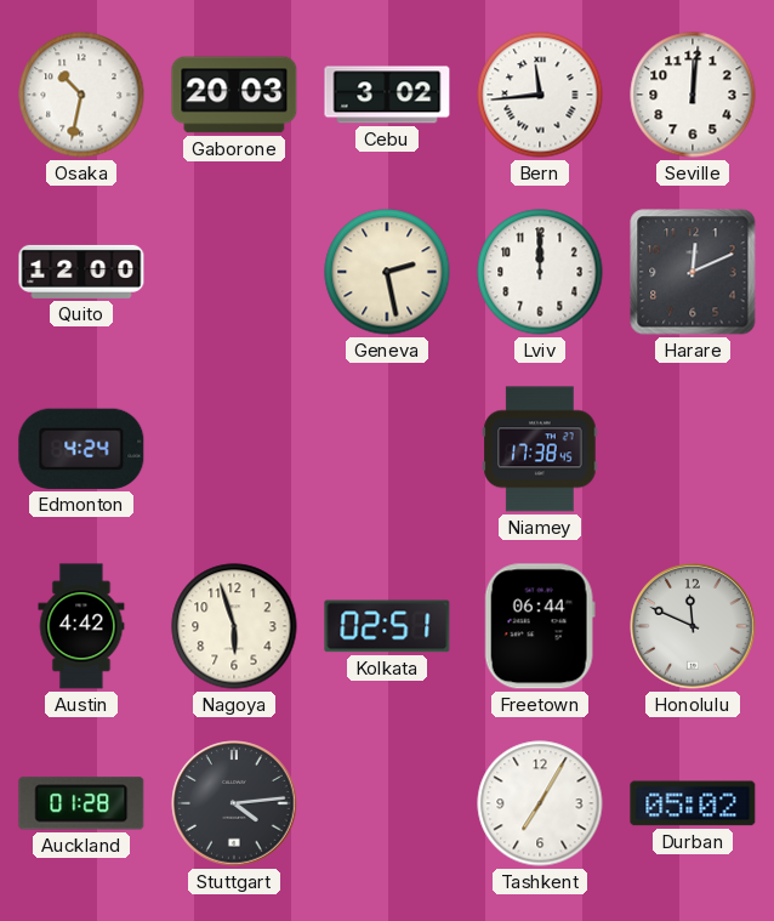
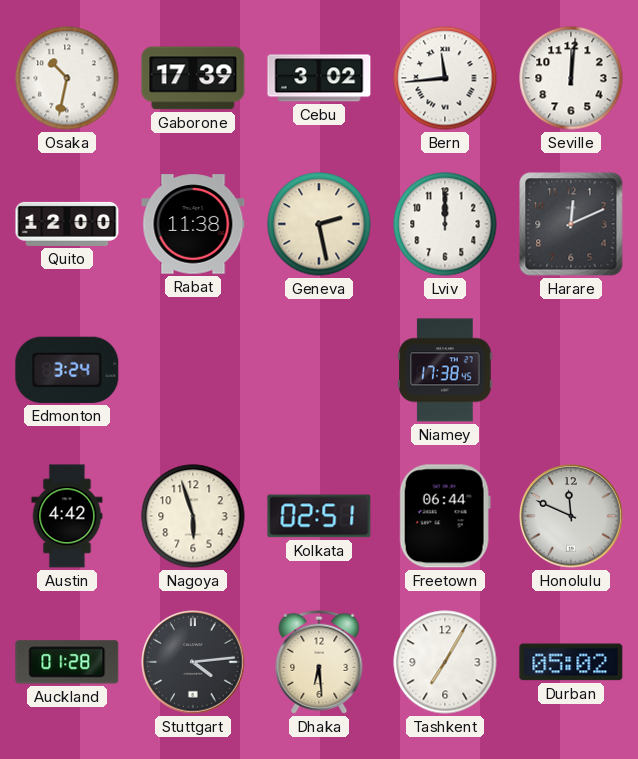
Gaborone: 20:03 -> 17:39 (193, 78)
Rabat: none -> 11:38 (193, 224)
Edmonton: 4:24 -> 3:24 (67, 370)
Dhaka: none -> 6:29 (319, 662)
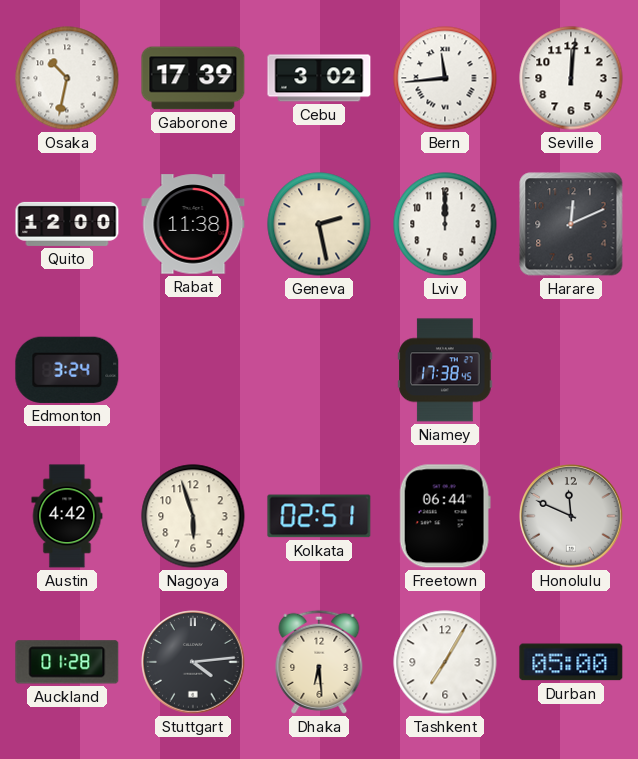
Durban: 05:02 -> 05:00 (571, 662)
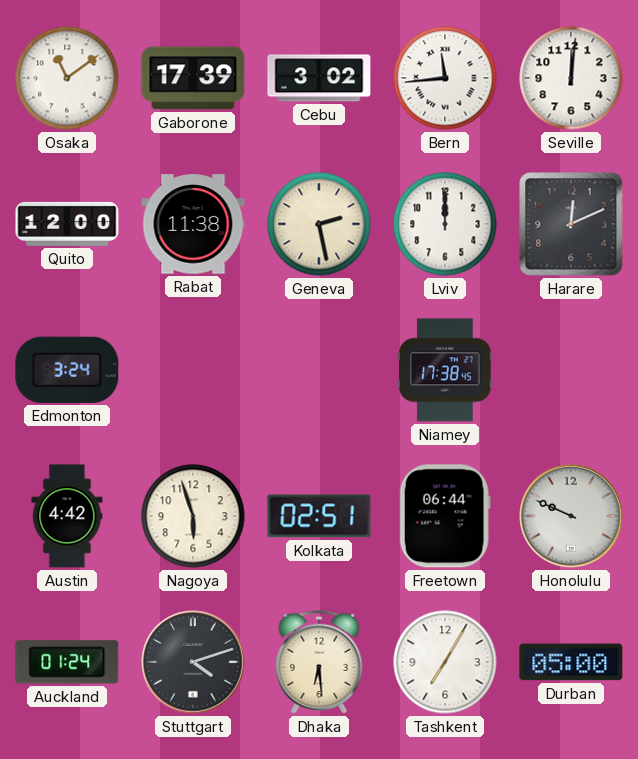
Osaka: 10:32 -> 11:09 (67, 78)
Honolulu: 11:49 -> 9:49 (571, 516)
Auckland: 01:28 -> 01:24 (67, 662)
Stuttgart: 4:14 -> 4:12 (193, 662)
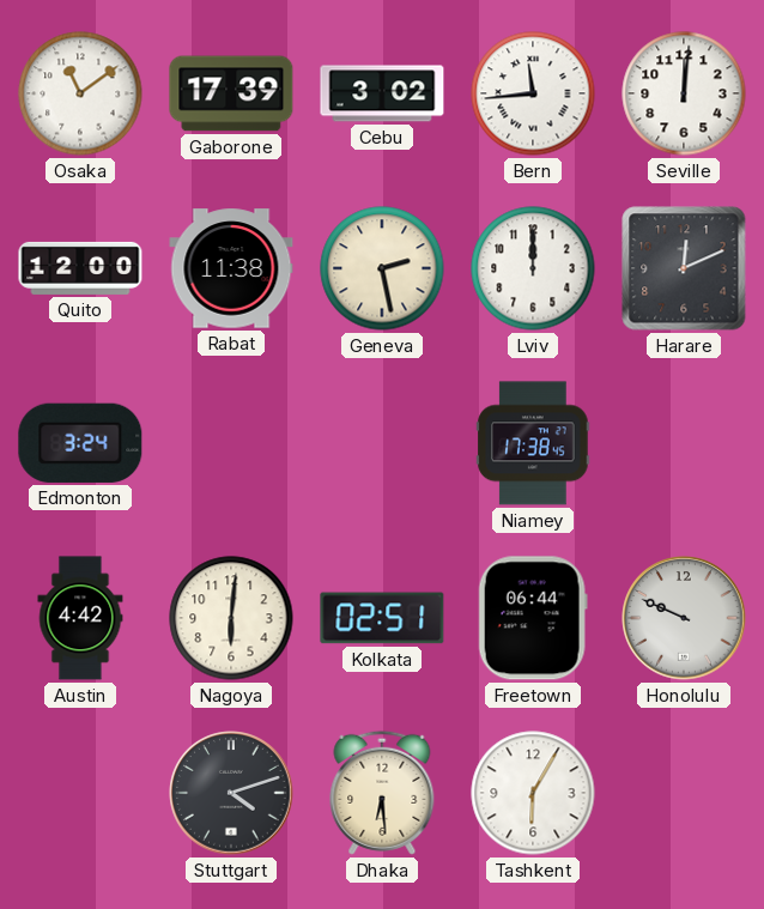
Nagoya: 5:57 -> 6:01 (231, 618)
Auckland: 01:24 -> none (67, 662)
Tashkent: 7:05 -> 6:05 (533, 793)
Durban: 05:00 -> none (571, 662)
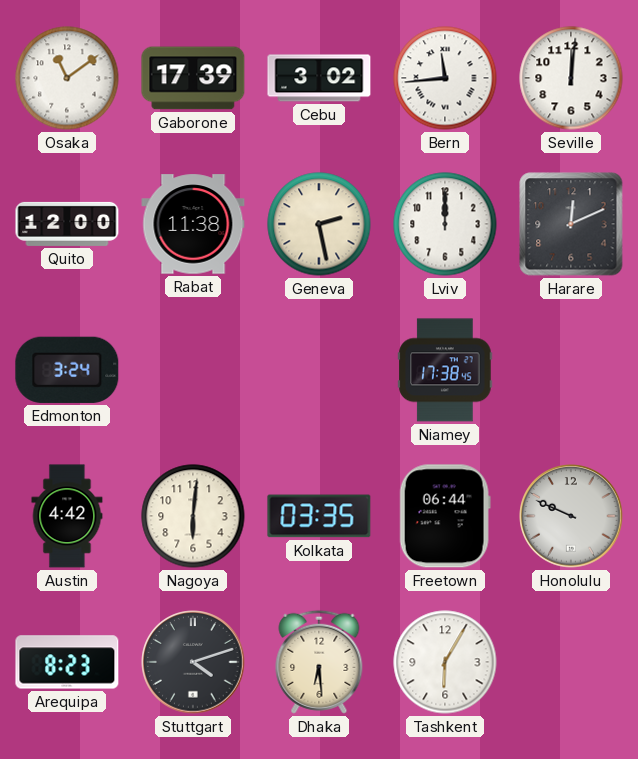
Kolkata: 02:51 -> 03:35 (319, 516)
Arequipa: none -> 8:23 (67, 662)
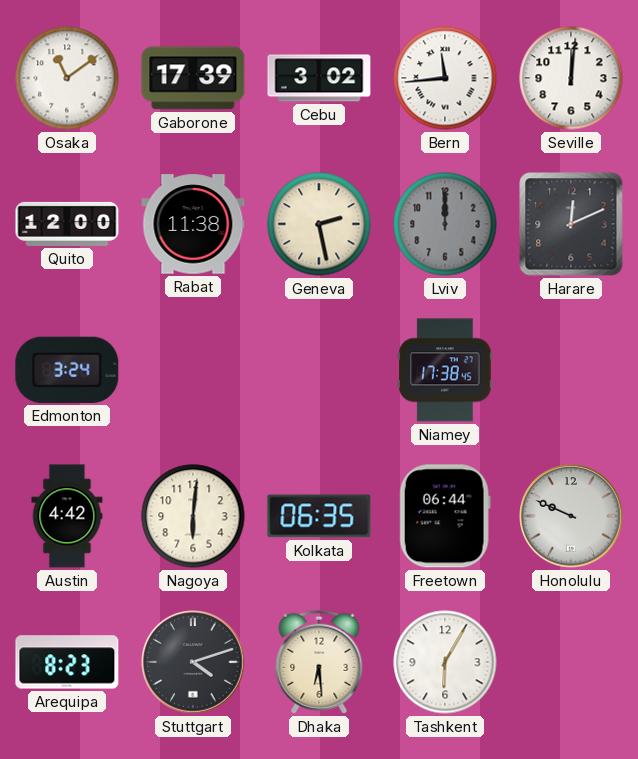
Lviv dial: white -> grey (445, 224)
Kolkata: 03:35 -> 06:35 (319, 516)
